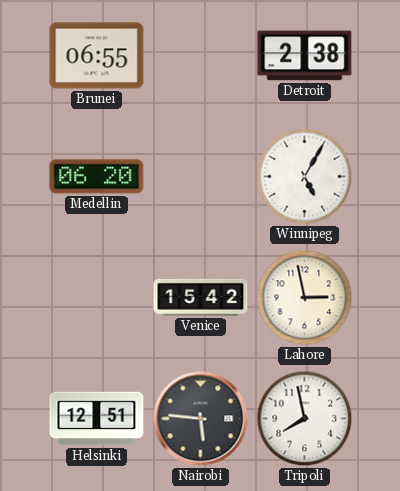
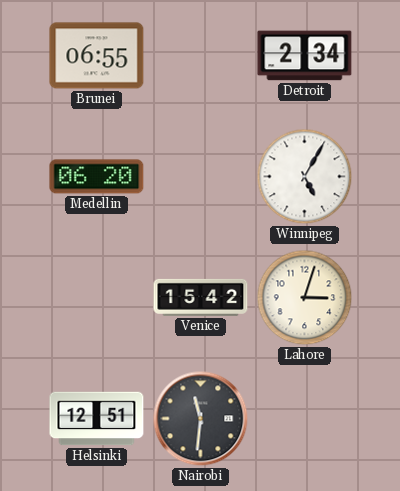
Detroit: 2:38 -> 2:34 (305, 56)
Lahore: 2:58 -> 3:03 (305, 298)
Nairobi: 5:46 -> 11:31 (201, 419)
Tripoli: 7:58 -> none (305, 419)
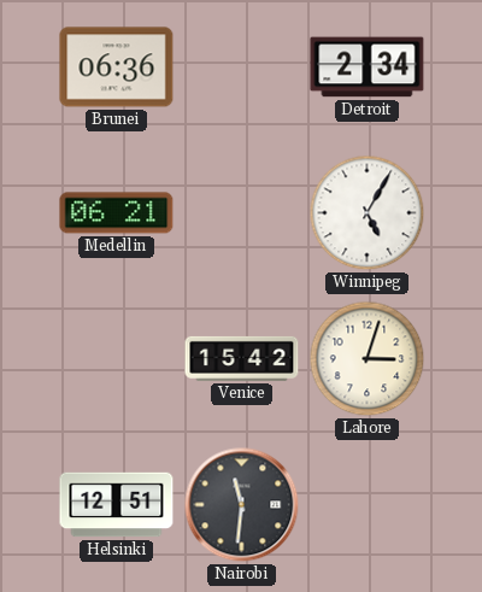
Brunei: 06:55 -> 06:36 (117, 68)
Medellin: 06:20 -> 06:21 (117, 213)
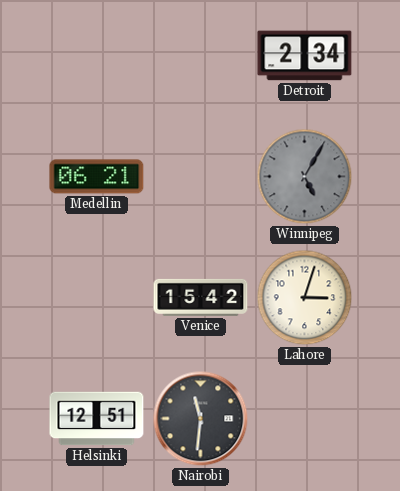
Brunei: 06:36 -> none (117, 68)
Winnipeg dial: white -> grey (305, 177)
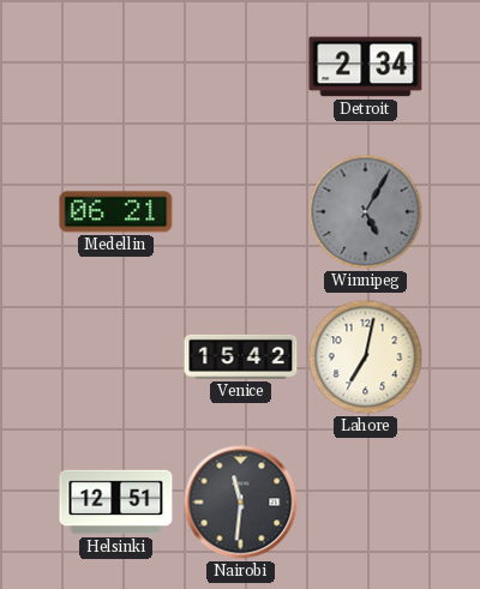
Lahore: 3:03 -> 7:02 (366, 357)
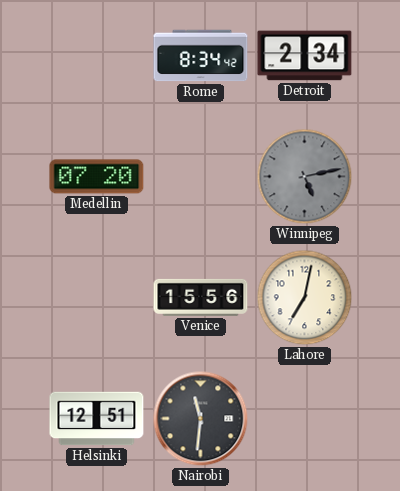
Rome: none -> 8:34 (201, 56)
Medellin: 06:21 -> 07:20 (97, 177)
Winnipeg: 5:05 -> 5:13 (305, 177)
Venice: 15:42 -> 15:56 (201, 297)
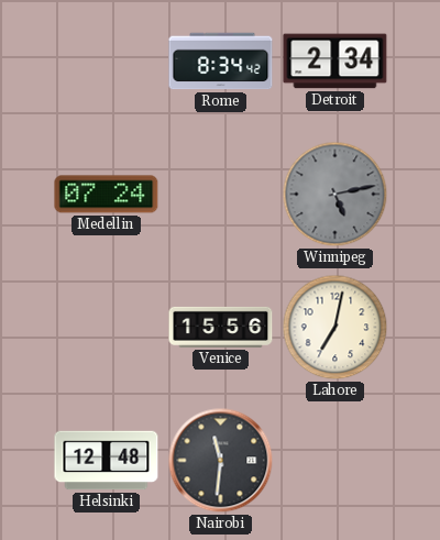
Medellin: 07:20 -> 07:24 (107, 195)
Helsinki: 12:51 -> 12:48 (107, 461)
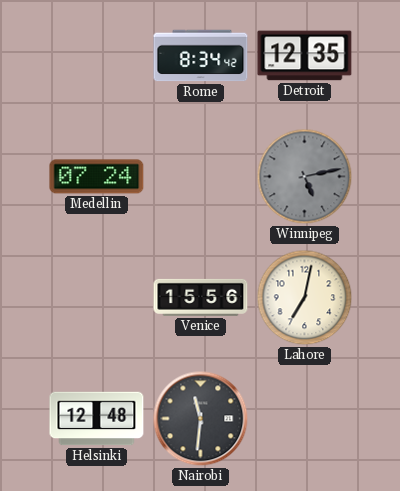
Detroit: 2:34 -> 12:35 (305, 56)
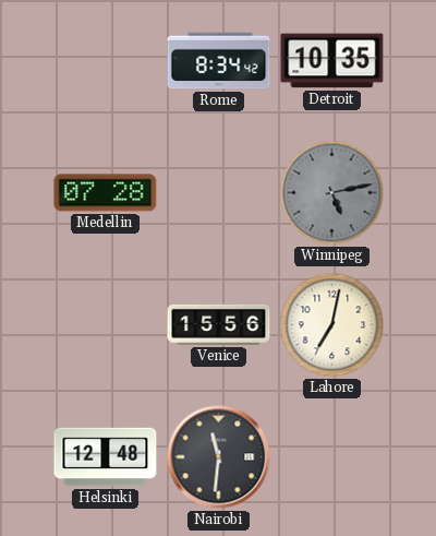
Detroit: 12:35 -> 10:35 (332, 61)
Medellin: 07:24 -> 07:28 (106, 193)
